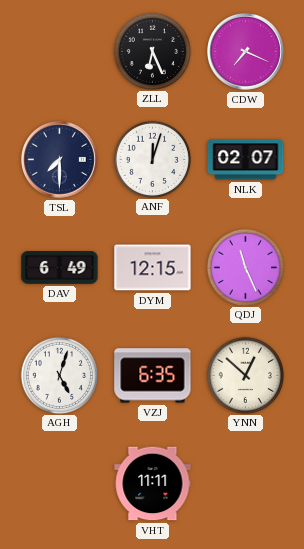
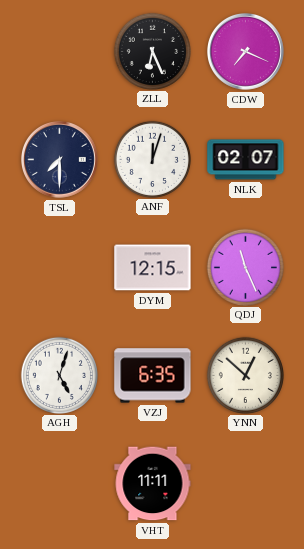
DAV: 6:49 -> none (60, 268)
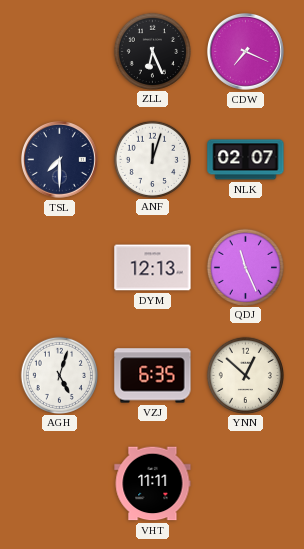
DYM: 12:15 -> 12:13 (153, 268)
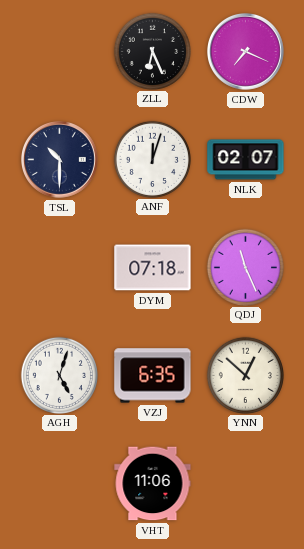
TSL: 7:30 -> 10:30 (60, 160)
DYM: 12:13 -> 07:18 (153, 268)
VHT: 11:11 -> 11:06 (153, 484)
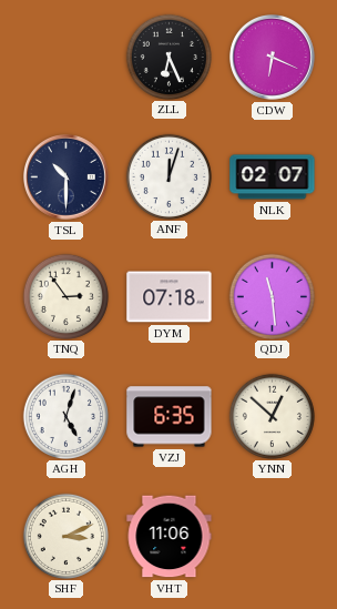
CDW: 7:19 -> 6:19 (273, 58)
TNQ: none -> 2:54 (65, 296)
QDJ: 11:26 -> 11:29 (272, 296)
SHF: none -> 3:11 (65, 536)
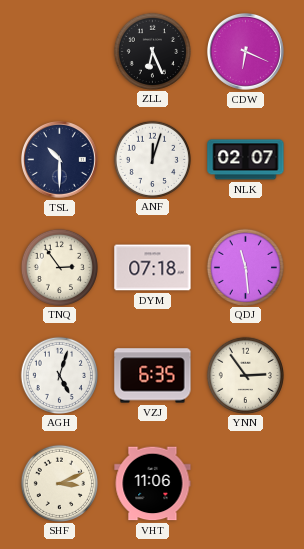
YNN: 12:52 -> 2:54 (245, 375)
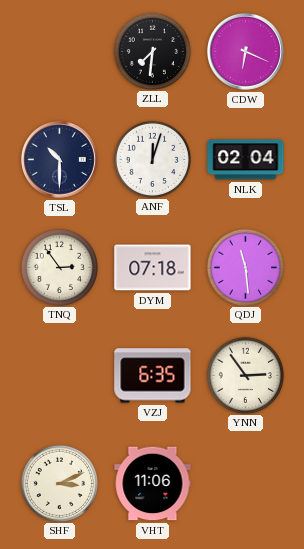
ZLL: 6:26 -> 7:31 (152, 51)
NLK: 02:07 -> 02:04 (246, 160)
AGH: 5:03 -> none (59, 375)
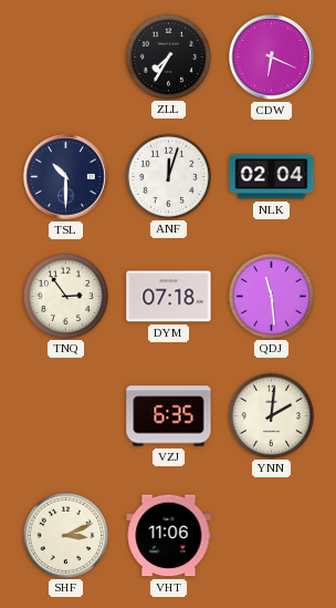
ZLL: 7:31 -> 7:35 (168, 56)
YNN: 2:54 -> 2:01 (271, 415)
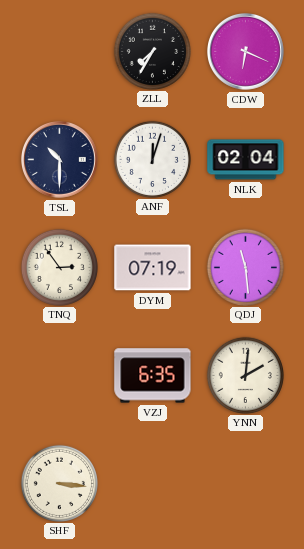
DYM: 07:18 -> 07:19 (153, 268)
SHF: 3:11 -> 3:16 (59, 483)
VHT: 11:06 -> none (169, 536)
